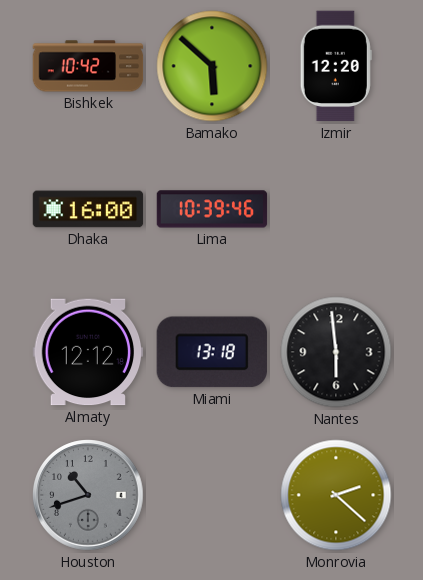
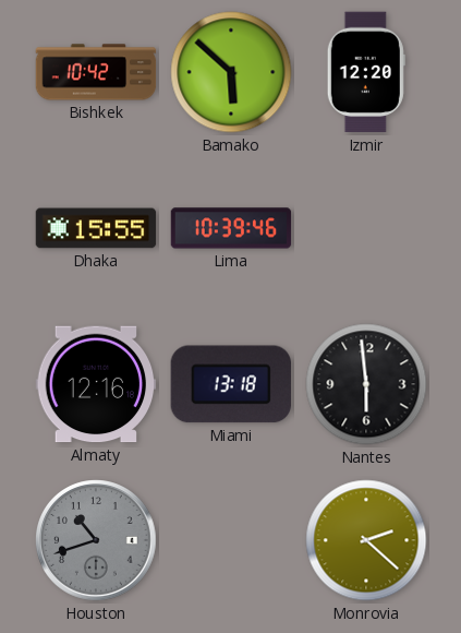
Dhaka: 16:00 -> 15:55 (96, 228)
Almaty: 12:12 -> 12:16 (96, 384)
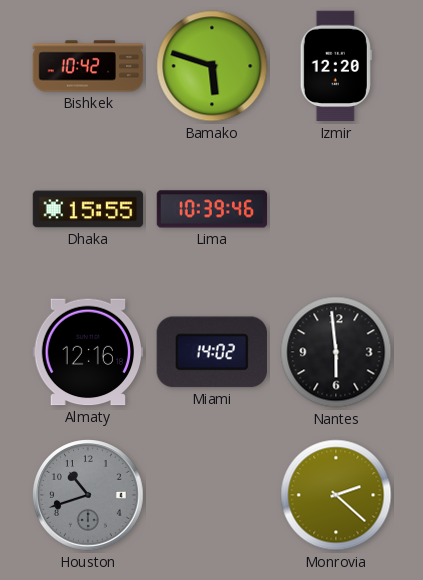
Bamako: 5:52 -> 5:48 (212, 66)
Miami: 13:18 -> 14:02 (212, 352)
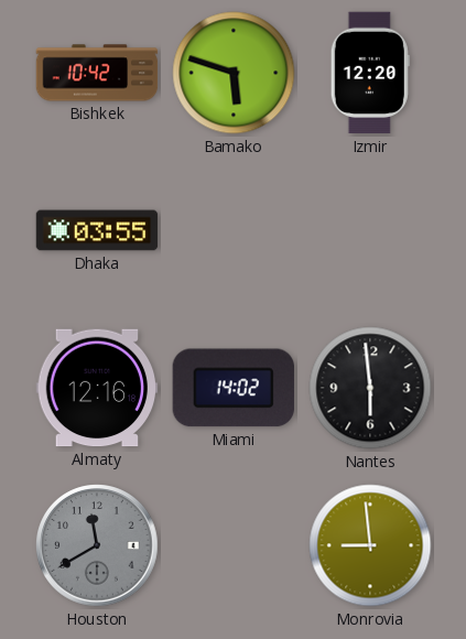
Dhaka: 15:55 -> 03:55 (97, 230)
Lima: 10:39 -> none (212, 209)
Houston: 10:42 -> 11:40 (97, 545)
Monrovia: 2:22 -> 8:59 (370, 545)
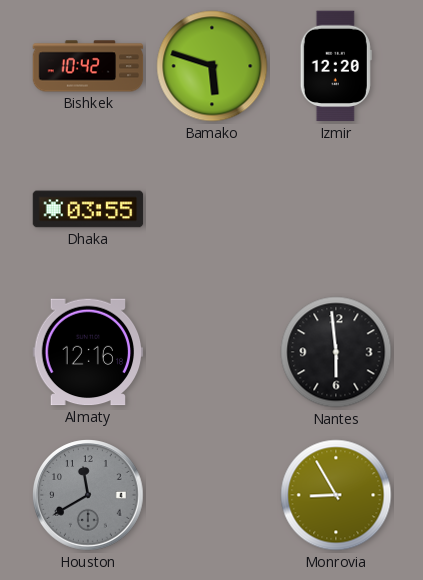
Miami: 14:02 -> none (234, 388)
Monrovia: 8:59 -> 8:55 (336, 495)
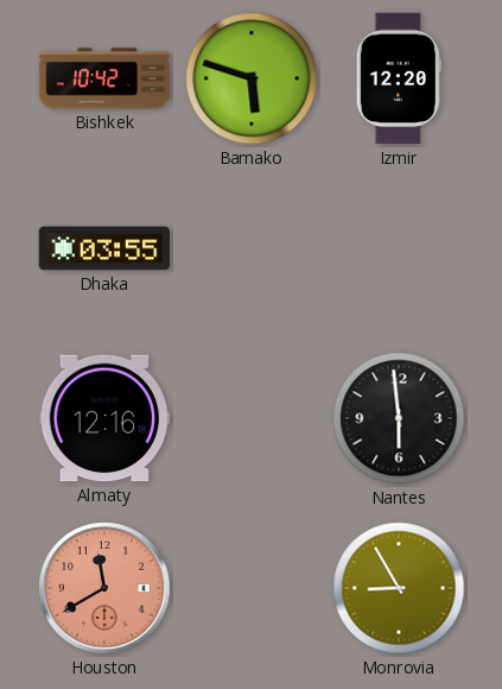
Houston dial: grey -> salmon (104, 588)
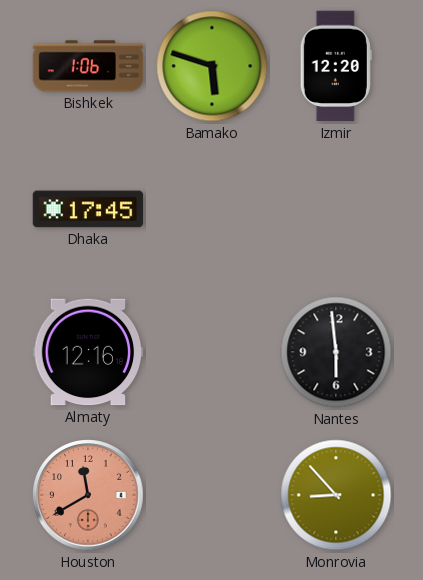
Bishkek: 10:42 -> 1:06 (88, 66)
Dhaka: 03:55 -> 17:45 (88, 209)
Monrovia: 8:55 -> 8:53 (336, 495)
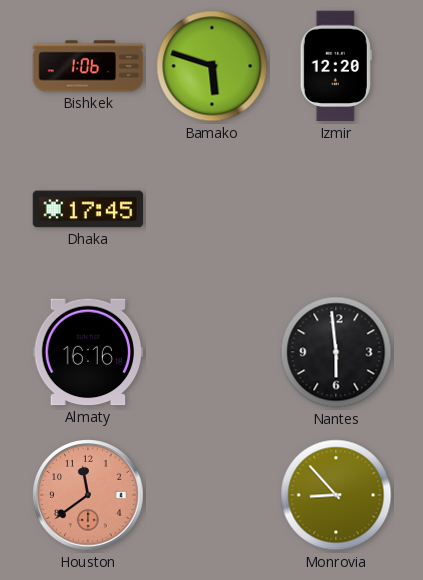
Almaty: 12:16 -> 16:16 (88, 352)
Houston: 11:40 -> 11:39 (88, 495)
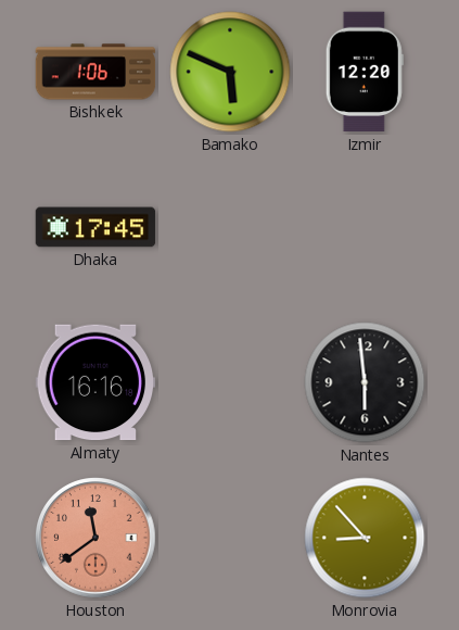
Bamako: 5:48 -> 5:49 (230, 72)
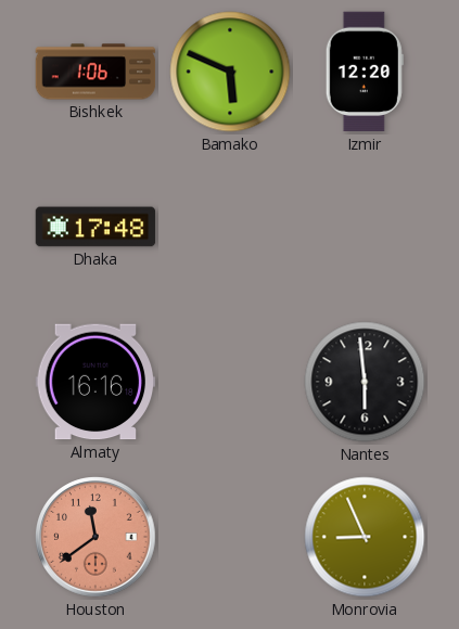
Dhaka: 17:45 -> 17:48 (95, 227)
Monrovia: 8:53 -> 8:56 (365, 537)
